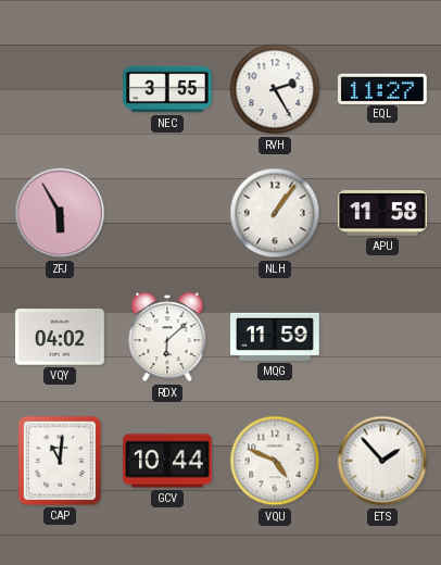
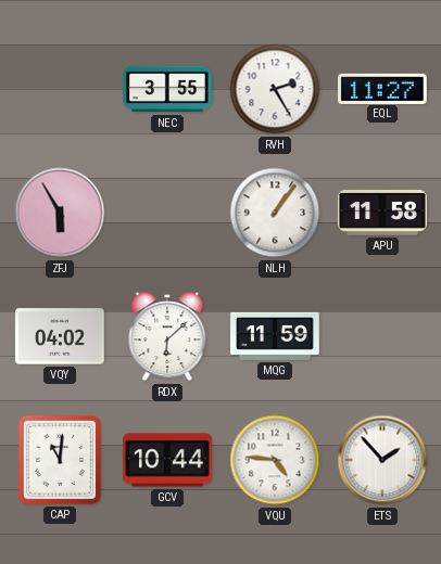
VQU: 4:49 -> 4:46 (275, 460)
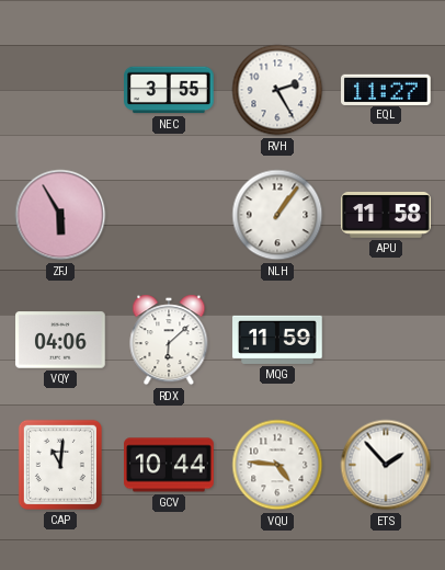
VQY: 04:02 -> 04:06 (61, 340)
